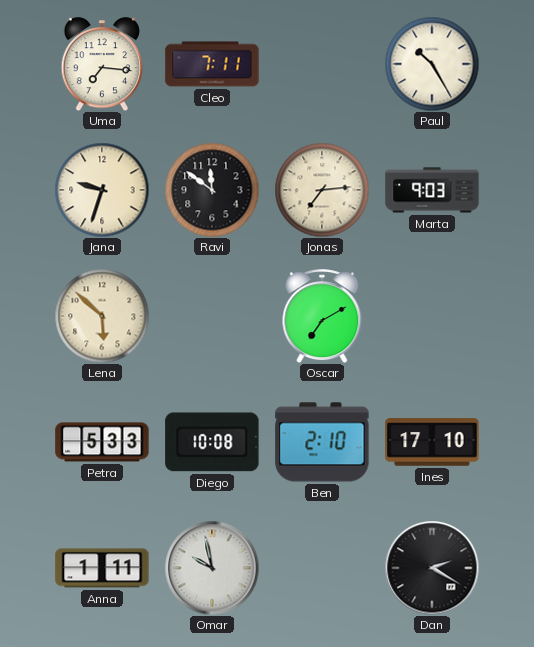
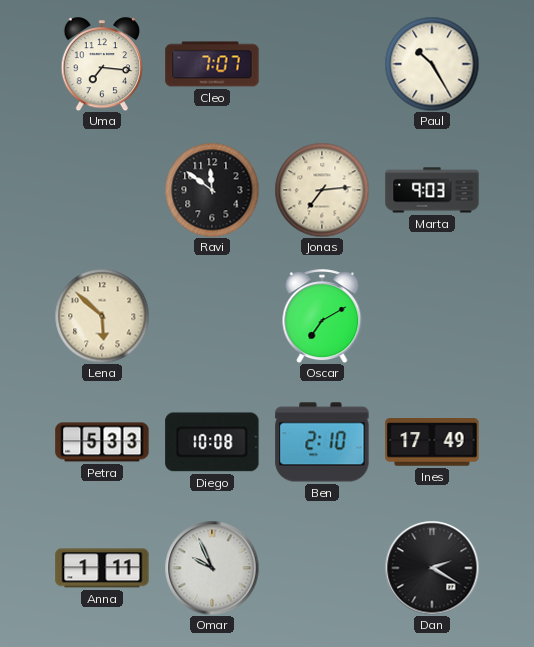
Cleo: 7:11 -> 7:07 (212, 64)
Jana: 9:33 -> none (102, 190)
Ines: 17:10 -> 17:49 (432, 442)
Omar: 9:58 -> 9:56 (212, 568)
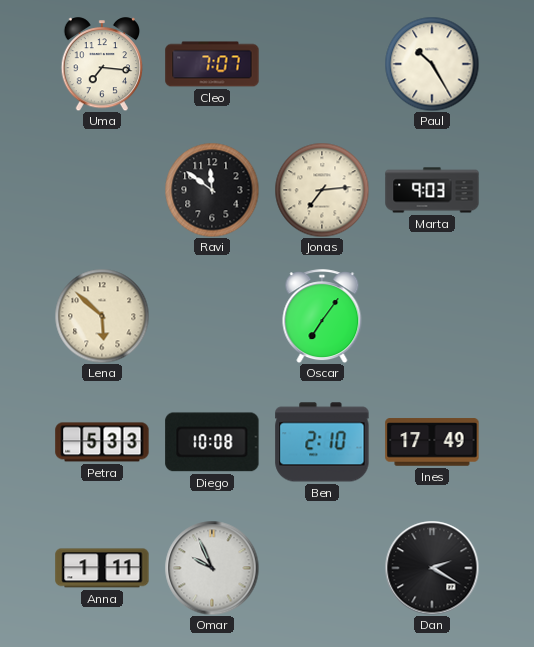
Oscar: 7:10 -> 7:06 (322, 316)
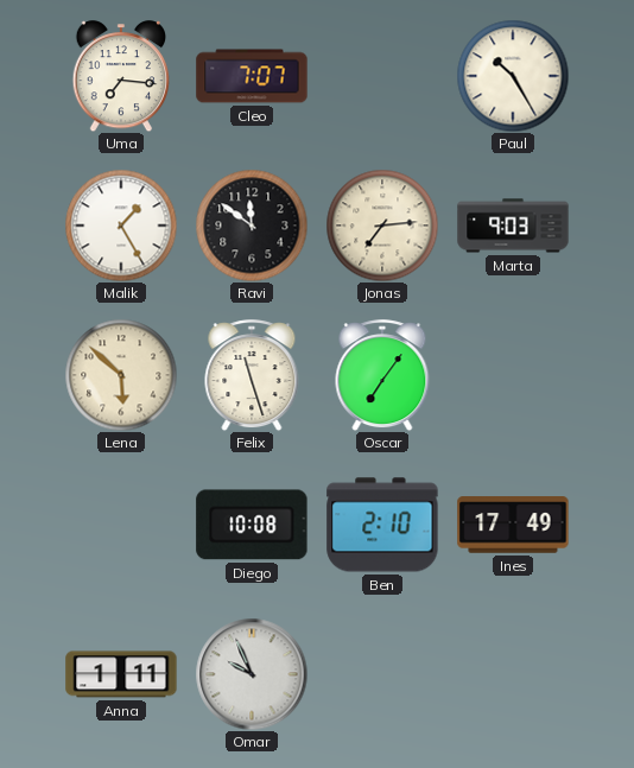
Malik: none -> 1:25 (121, 226)
Felix: none -> 11:27 (252, 375)
Petra: 5:33 -> none (102, 442)
Dan: 2:20 -> none (432, 568)
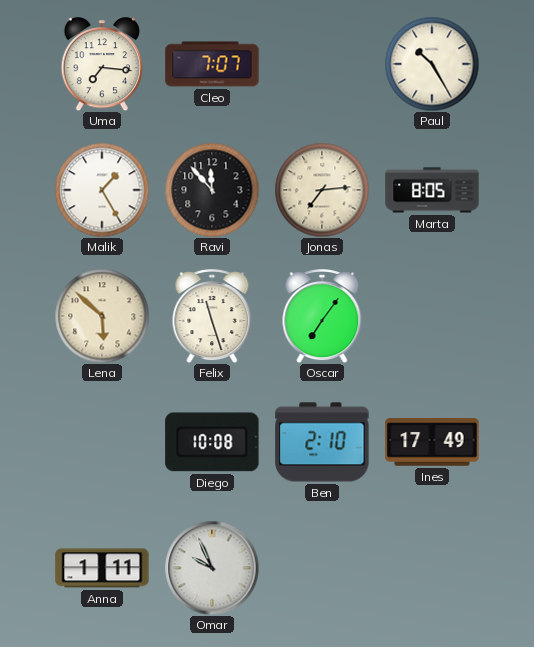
Ravi: 11:51 -> 11:53 (212, 190)
Marta: 9:03 -> 8:05 (432, 190)
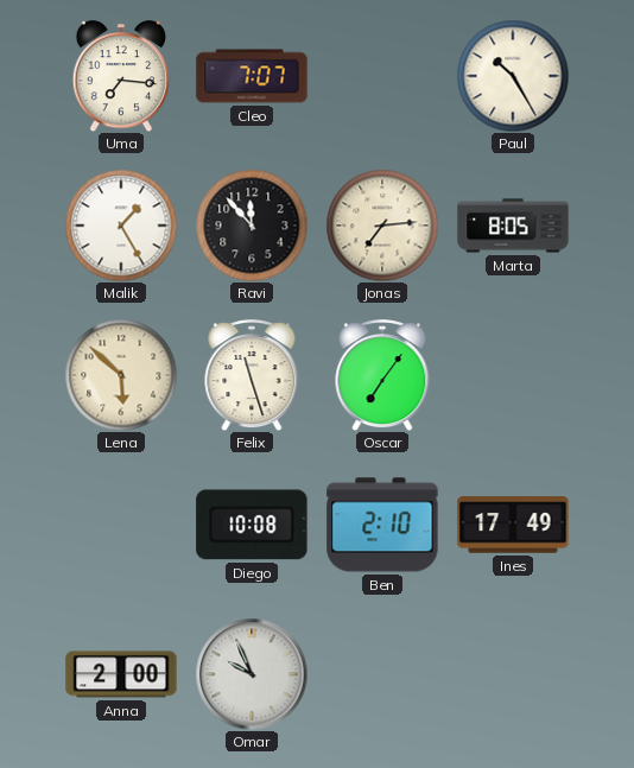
Anna: 1:11 -> 2:00 (121, 674)
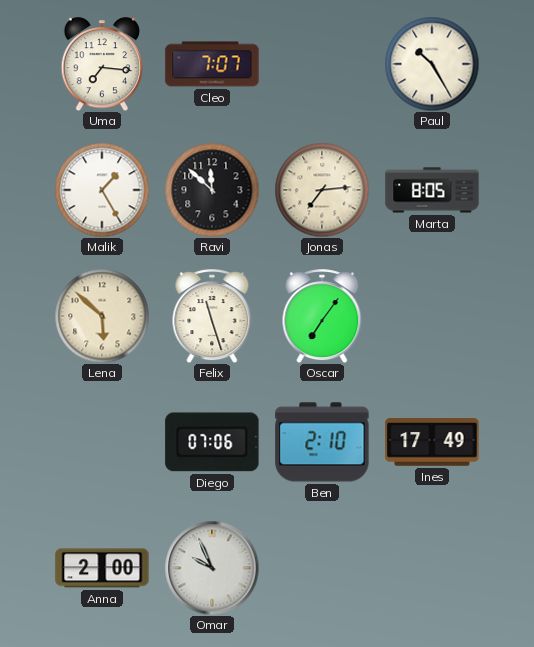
Ravi: 11:53 -> 11:52 (212, 190)
Diego: 10:08 -> 07:06 (212, 442)
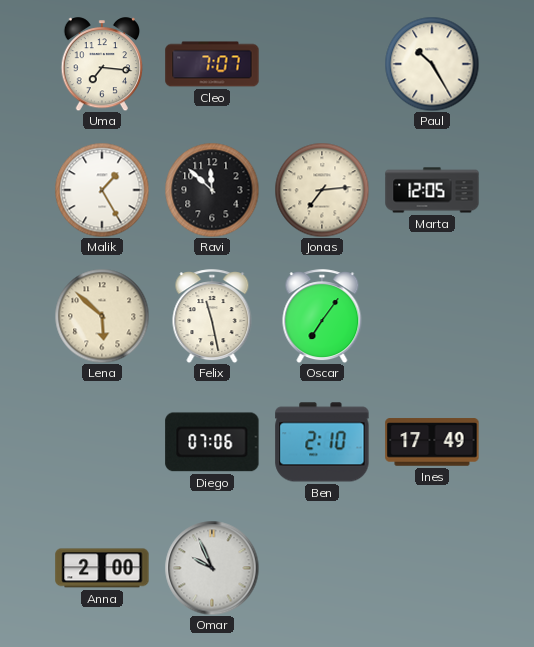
Marta: 8:05 -> 12:05 (432, 190)
Felix: 11:27 -> 11:28 (212, 316)
